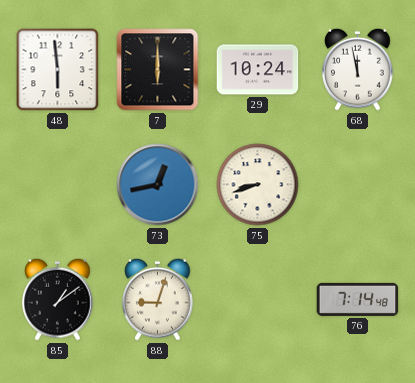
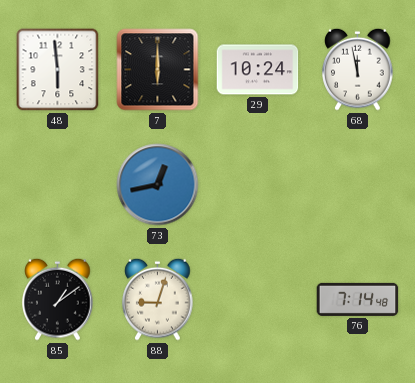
75: 8:42 -> none (258, 185)
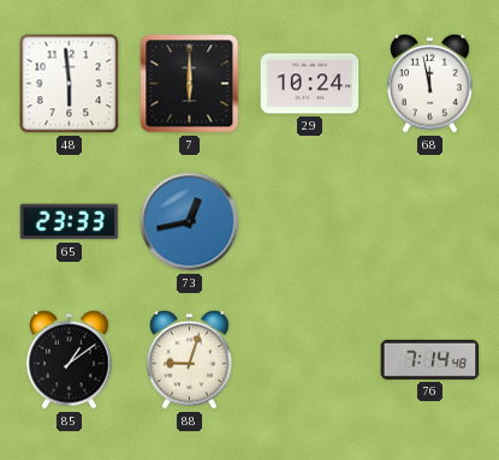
65: none -> 23:33 (70, 222)
